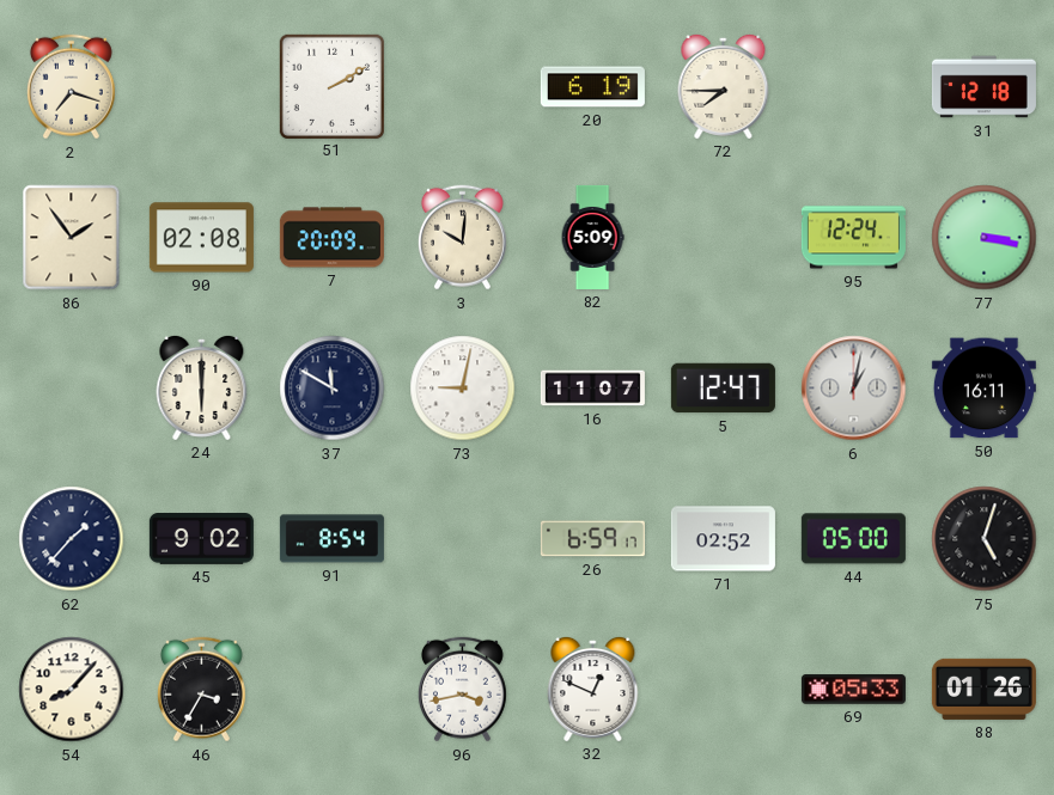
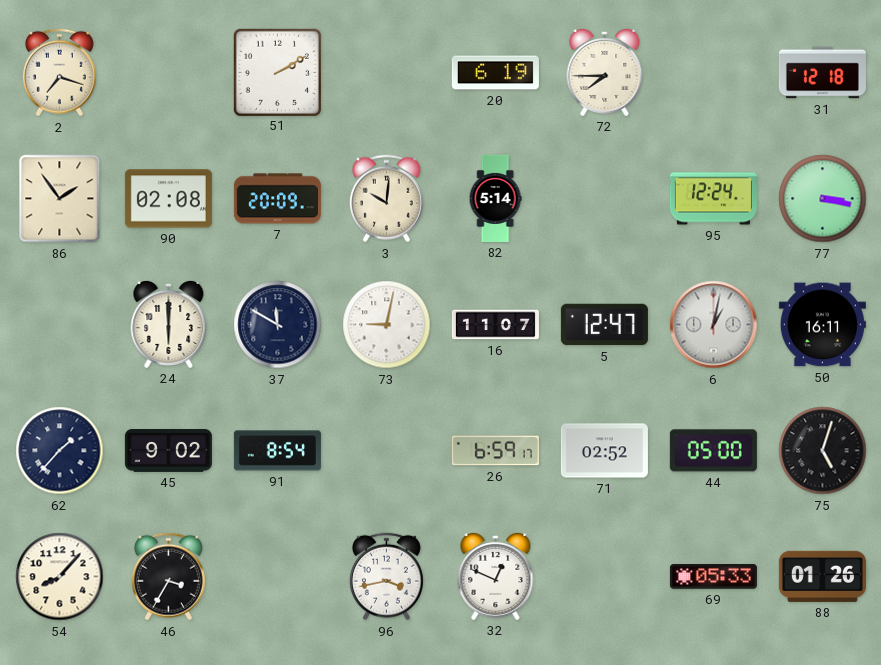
82: 5:09 -> 5:14 (495, 198)
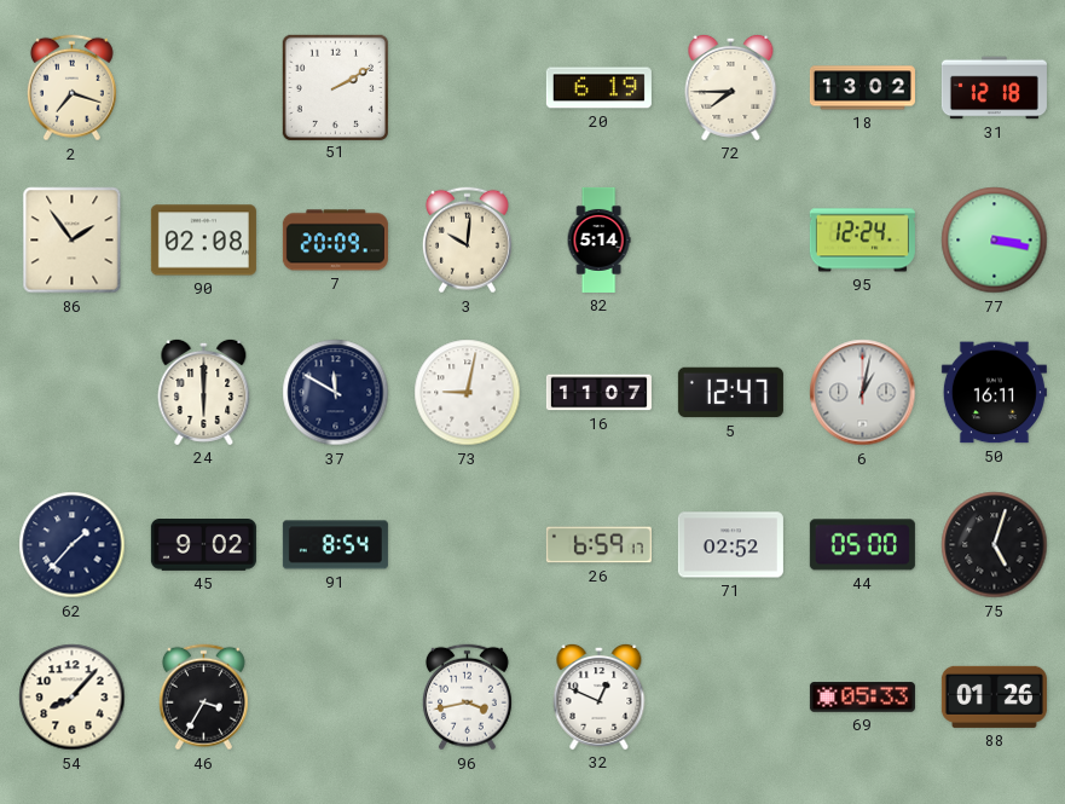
18: none -> 13:02 (862, 88)
